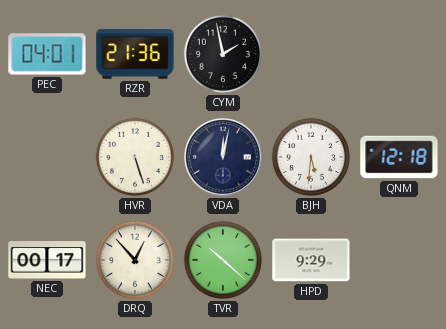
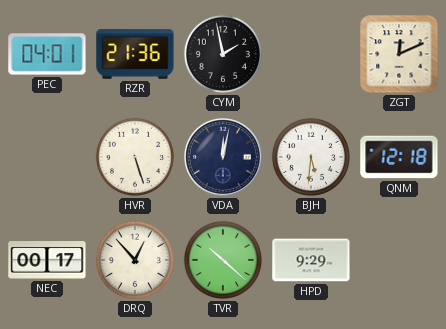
ZGT: none -> 12:11 (399, 54)
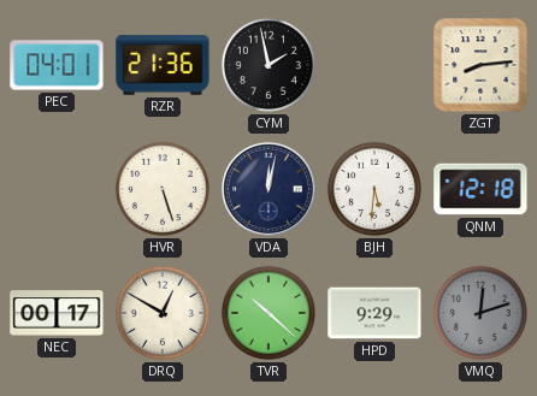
ZGT: 12:11 -> 8:14 (480, 65)
DRQ: 12:53 -> 12:50 (163, 313)
VMQ: none -> 12:12 (480, 313)
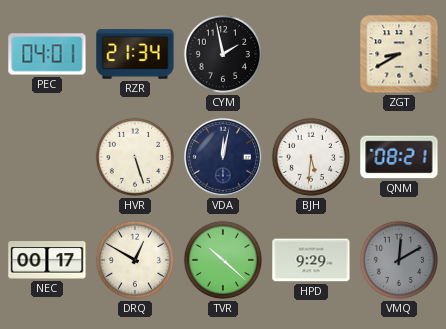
RZR: 21:36 -> 21:34 (135, 54)
ZGT: 8:14 -> 8:40 (399, 54)
QNM: 12:18 -> 08:21 (399, 157)
VMQ: 12:12 -> 12:10 (399, 260)
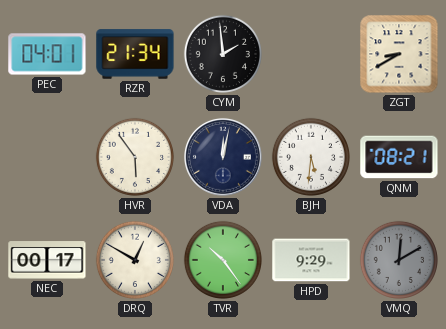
CYM: 1:58 -> 1:59 (223, 54)
HVR: 5:27 -> 5:54 (135, 157)
TVR: 10:22 -> 10:24 (223, 260)
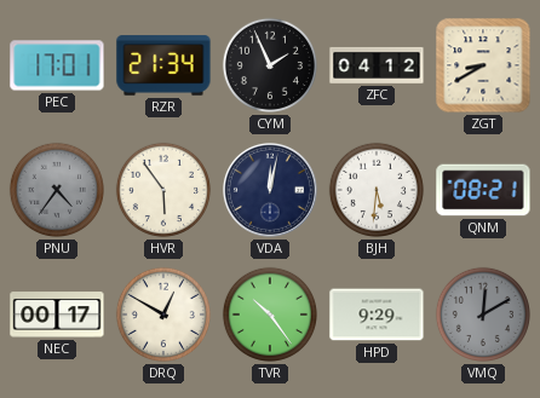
PEC: 04:01 -> 17:01 (57, 65)
CYM: 1:59 -> 1:56 (270, 65)
ZFC: none -> 04:12 (377, 65)
PNU: none -> 4:36 (57, 190)
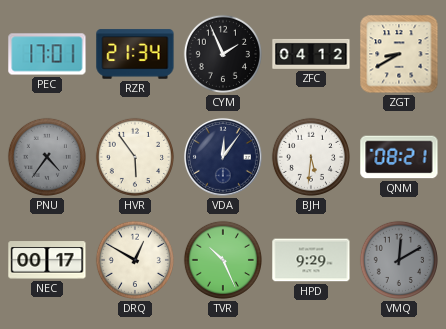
VDA: 12:02 -> 12:06 (224, 157)
TVR: 10:24 -> 10:26 (223, 260)
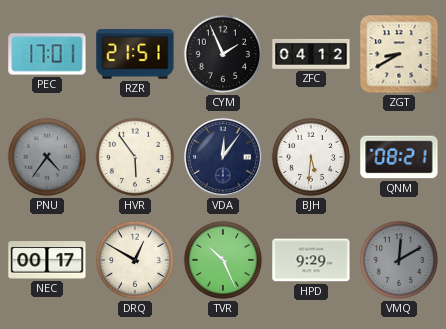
RZR: 21:34 -> 21:51 (135, 54)
